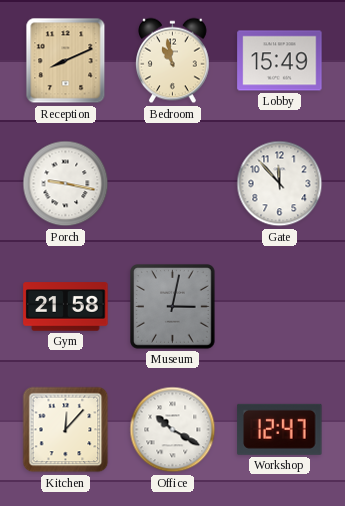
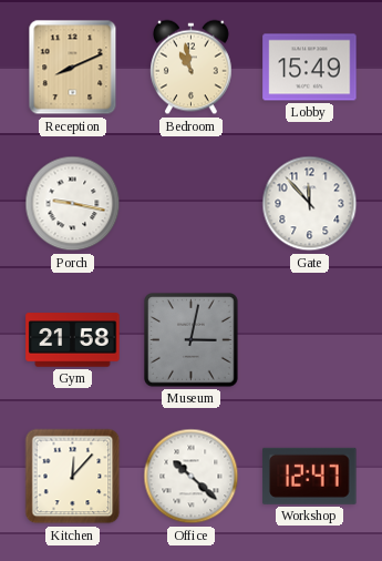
Office: 10:20 -> 10:22 (192, 477)
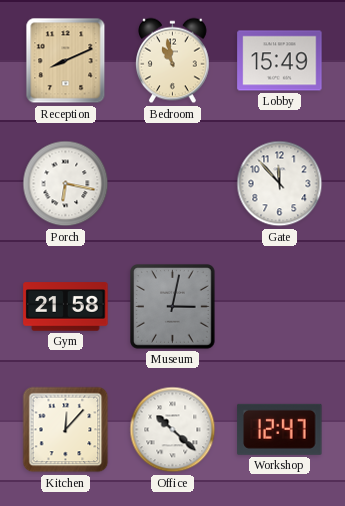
Porch: 9:17 -> 6:17 (66, 184)
